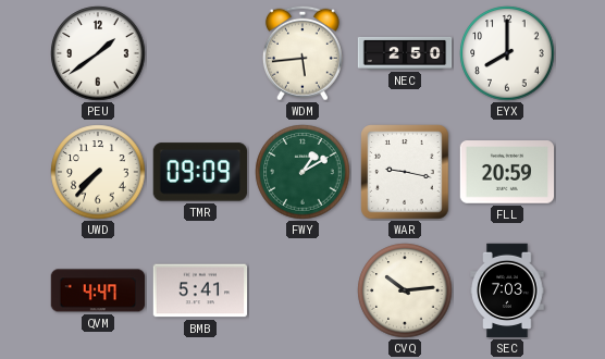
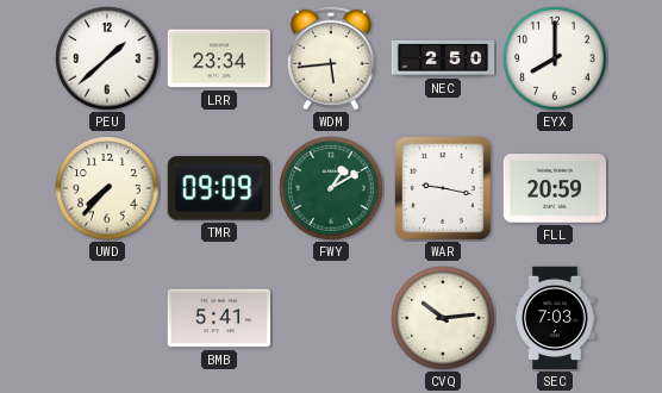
PEU: 1:39 -> 1:38 (107, 58)
LRR: none -> 23:34 (219, 58)
QVM: 4:47 -> none (98, 290)
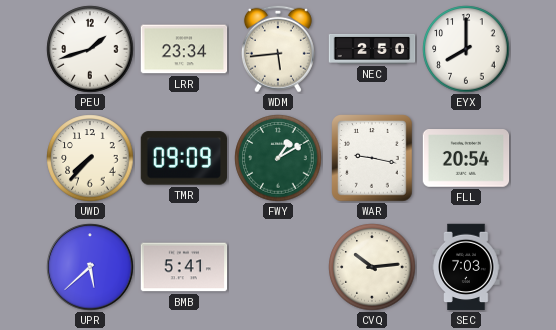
PEU: 1:38 -> 1:42 (90, 49)
FLL: 20:59 -> 20:54 (466, 158)
UPR: none -> 5:38 (90, 267)
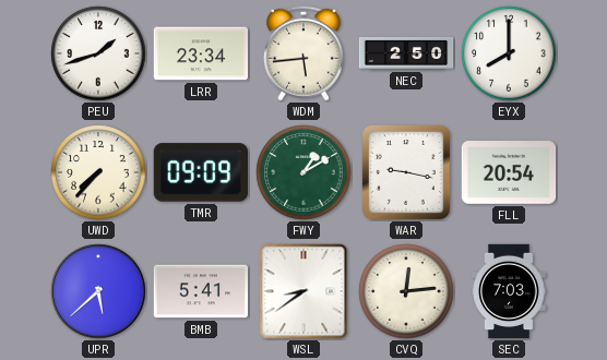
WSL: none -> 8:39 (303, 291)
CVQ: 10:14 -> 12:14 (406, 291)
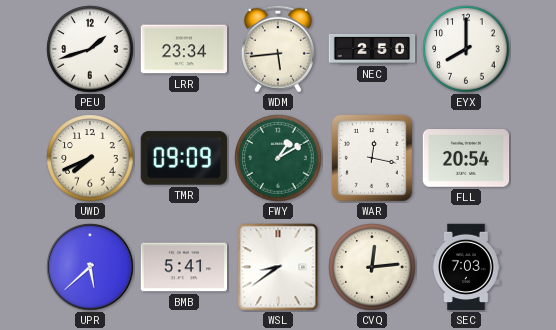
UWD: 7:37 -> 7:41 (90, 158)
WAR: 9:17 -> 12:17 (372, 158)
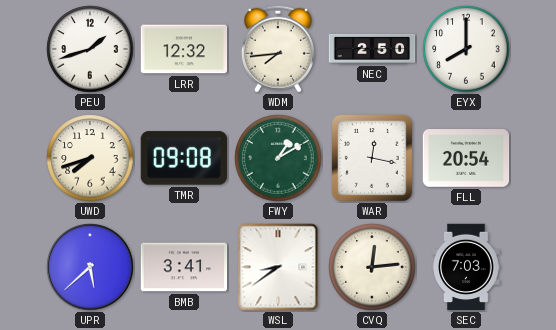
LRR: 23:34 -> 12:32 (184, 49)
WDM: 5:44 -> 7:44 (278, 49)
UWD: 7:41 -> 7:42 (90, 158)
TMR: 09:09 -> 09:08 (183, 158)
BMB: 5:41 -> 3:41 (184, 267)
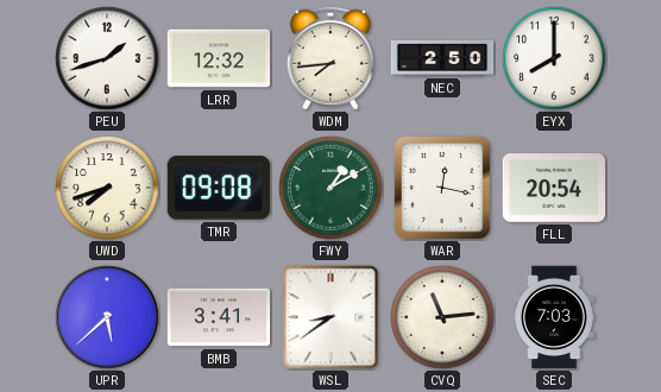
CVQ: 12:14 -> 11:14 (442, 317)
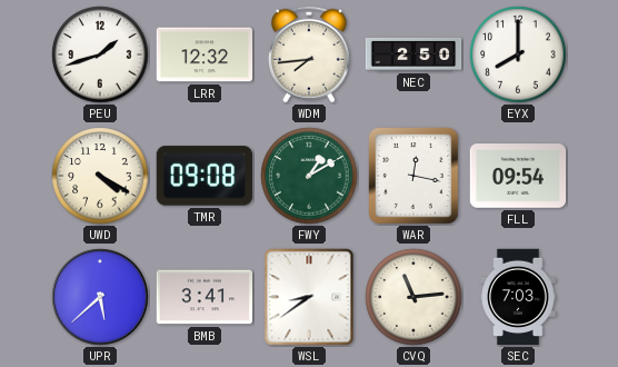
UWD: 7:42 -> 4:20 (100, 176)
FLL: 20:54 -> 09:54 (518, 176)
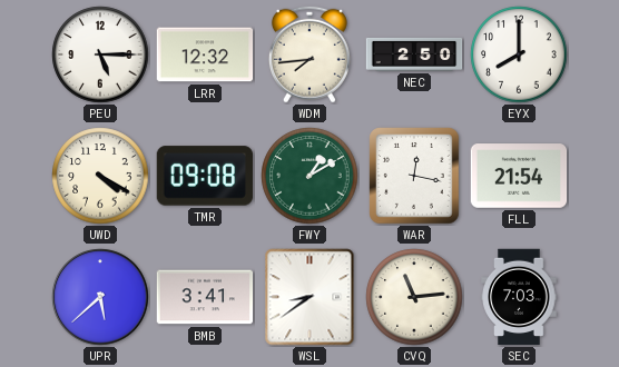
PEU: 1:42 -> 5:15 (100, 54)
FLL: 09:54 -> 21:54 (519, 176)
